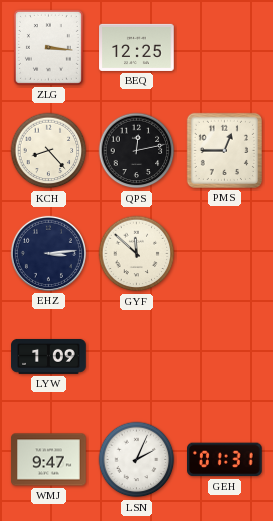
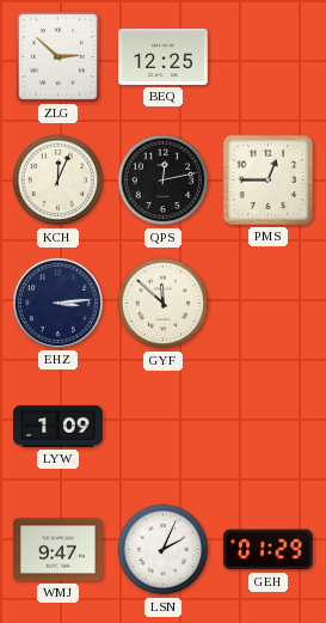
ZLG: 3:16 -> 2:52 (57, 56)
KCH: 8:23 -> 12:04 (59, 181)
GEH: 01:31 -> 01:29 (269, 550)
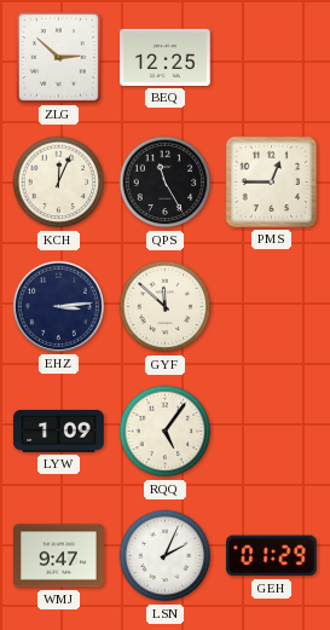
QPS: 12:13 -> 11:25 (166, 183)
RQQ: none -> 5:06 (166, 432)
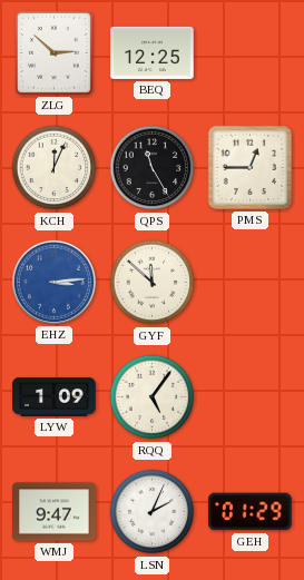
EHZ dial: navy -> blue (53, 282)
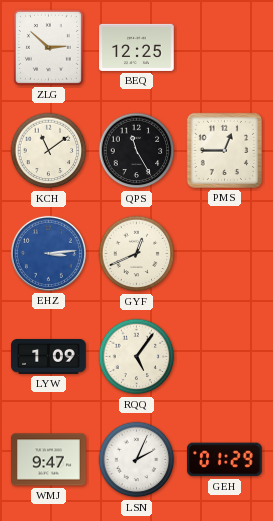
KCH: 12:04 -> 11:09 (49, 151)
GYF: 11:52 -> 12:41 (137, 254)
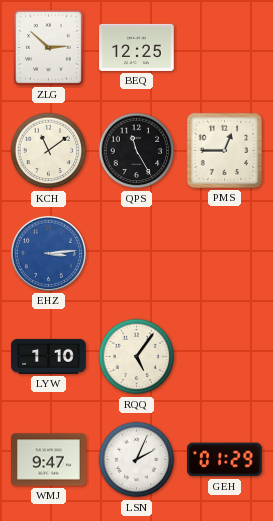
GYF: 12:41 -> none (137, 254)
LYW: 1:09 -> 1:10 (49, 356)
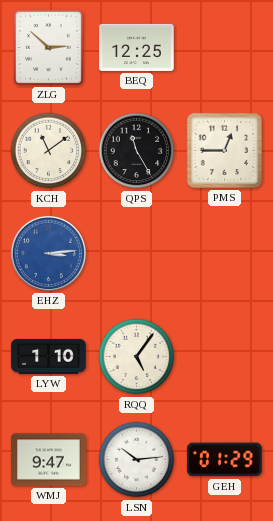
LSN: 2:04 -> 10:14 (137, 460)
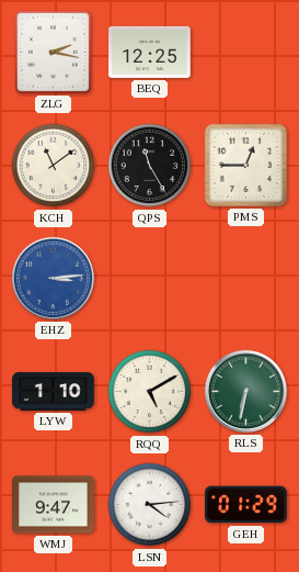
ZLG: 2:52 -> 2:17 (53, 52)
RQQ: 5:06 -> 5:10 (150, 392)
RLS: none -> 6:32 (245, 391)
LSN: 10:14 -> 4:14 (150, 505)
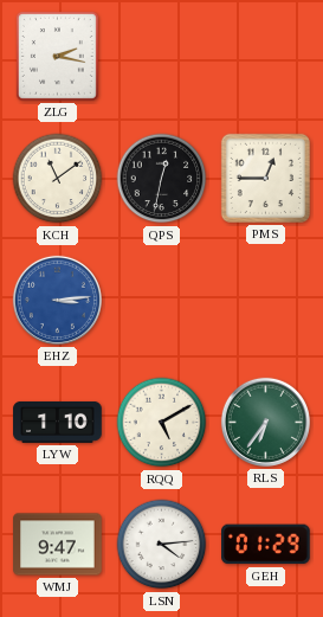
BEQ: 12:25 -> none (150, 52)
QPS: 11:25 -> 12:32 (162, 179)
RLS: 6:32 -> 6:36 (265, 422)
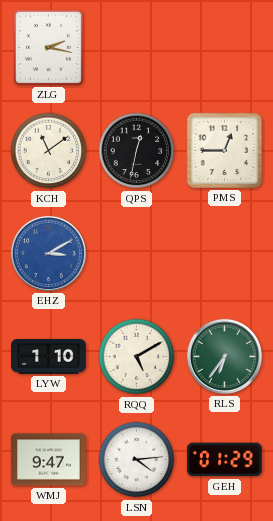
EHZ: 3:14 -> 3:10 (48, 253)
